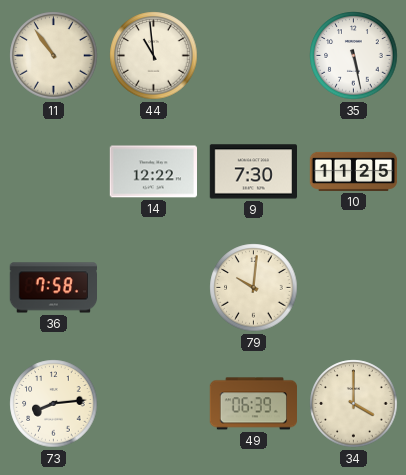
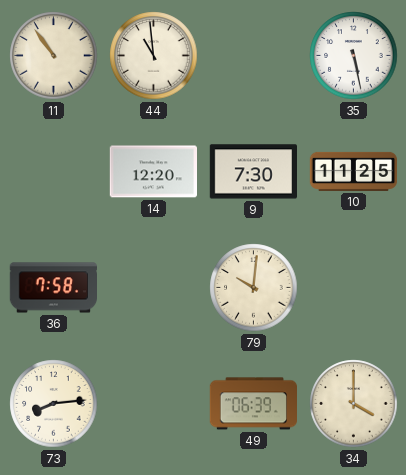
14: 12:22 -> 12:20 (153, 172)
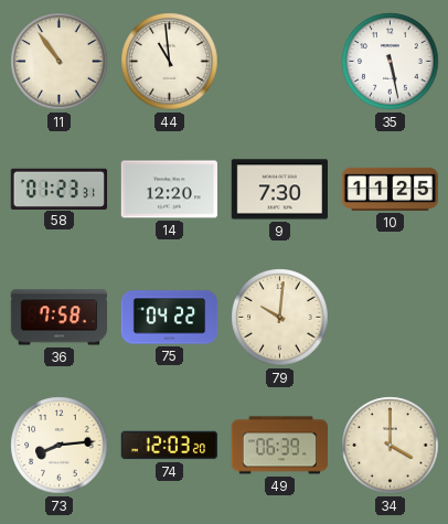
58: none -> 01:23 (58, 189)
75: none -> 04:22 (170, 318)
74: none -> 12:03 (169, 446)
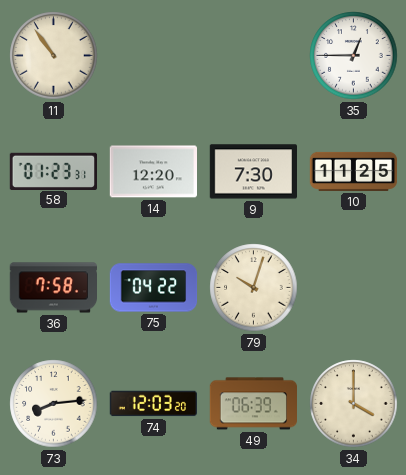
44: 10:59 -> none (170, 62)
35: 5:28 -> 12:45 (354, 56)
79: 10:01 -> 10:03 (254, 288)
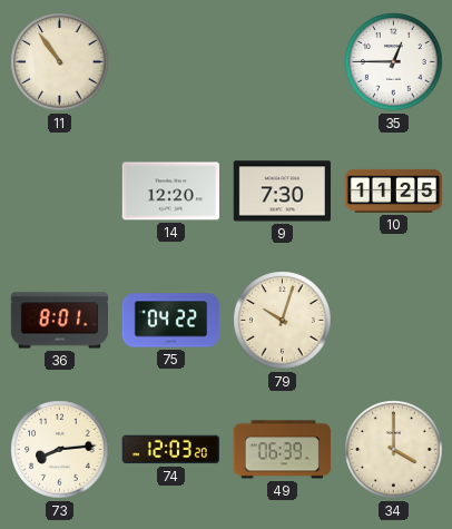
58: 01:23 -> none (53, 171)
36: 7:58 -> 8:01 (59, 321)
